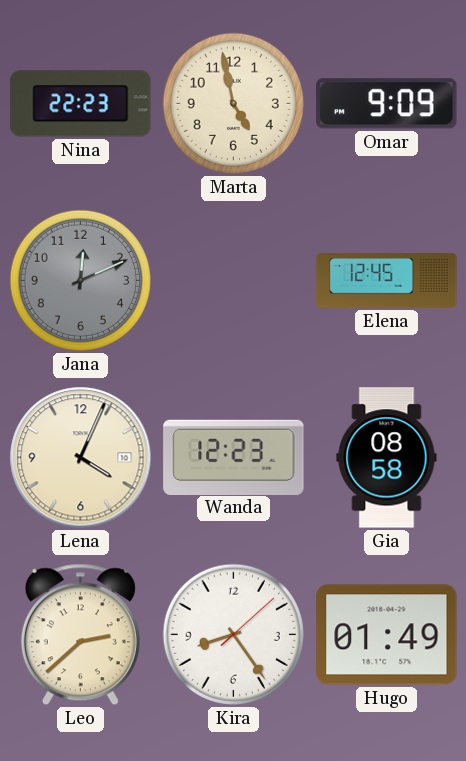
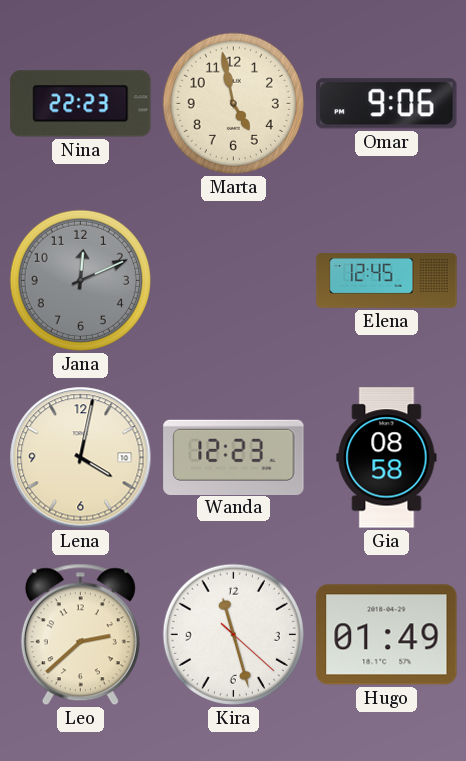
Omar: 9:09 -> 9:06 (387, 104)
Lena: 4:04 -> 4:02 (81, 458)
Kira: 8:24 -> 11:27 (233, 634)
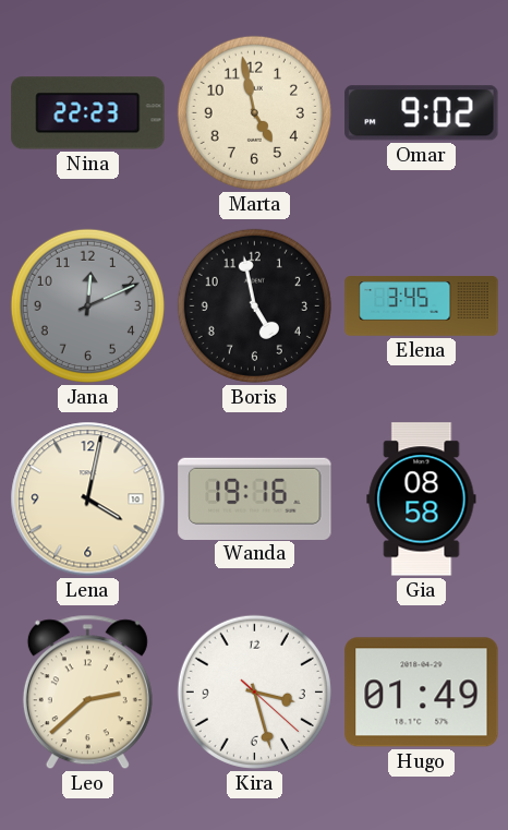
Omar: 9:06 -> 9:02 (422, 113)
Boris: none -> 4:58 (254, 305)
Elena: 12:45 -> 3:45 (422, 306)
Wanda: 12:23 -> 19:16 (255, 498)
Kira: 11:27 -> 3:27 (254, 691)
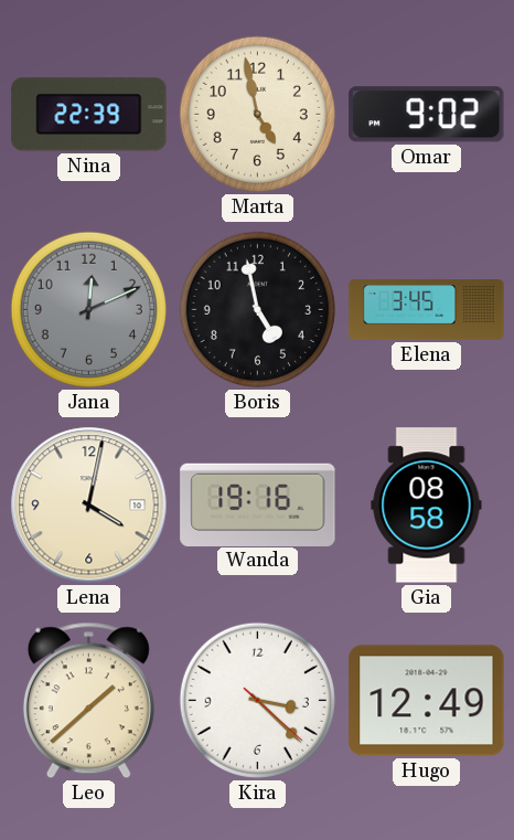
Nina: 22:23 -> 22:39 (89, 115)
Leo: 2:38 -> 1:38 (88, 701)
Kira: 3:27 -> 3:22 (257, 700)
Hugo: 01:49 -> 12:49 (427, 701)
